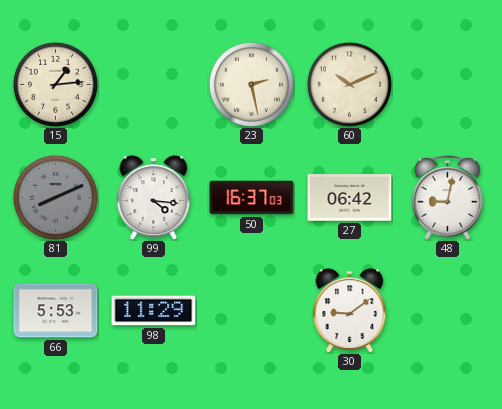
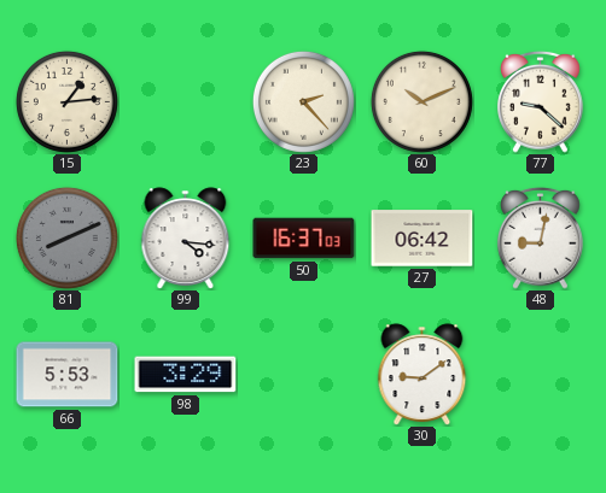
23: 2:28 -> 2:23 (303, 101)
77: none -> 9:22 (541, 101)
98: 11:29 -> 3:29 (186, 375)
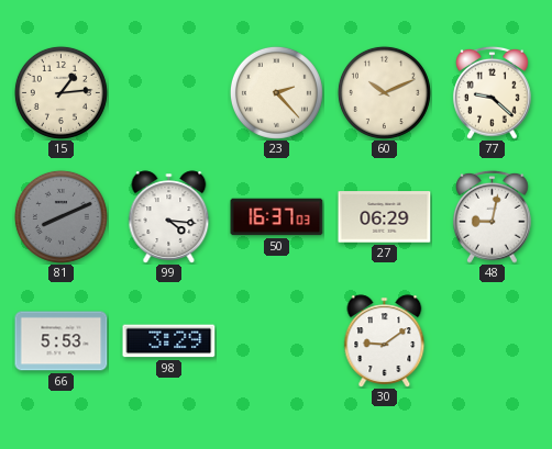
27: 06:42 -> 06:29 (385, 217)
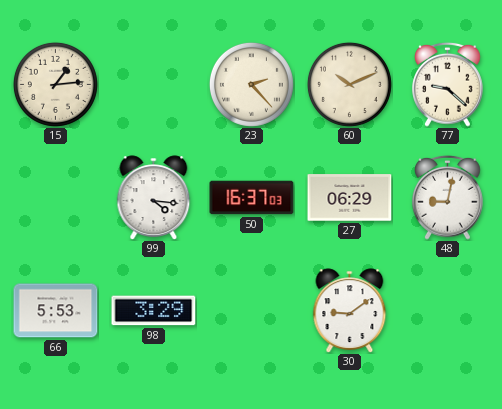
81: 8:11 -> none (60, 216)
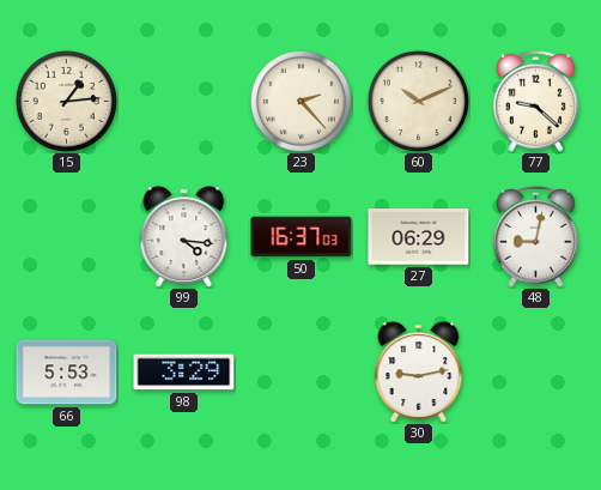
30: 9:09 -> 9:13 (419, 373)
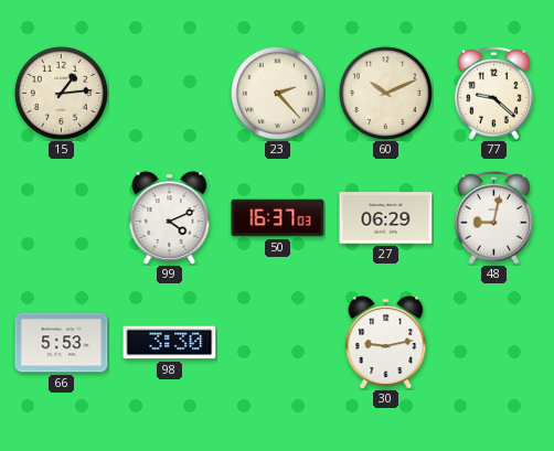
99: 4:16 -> 4:11 (170, 218)
98: 3:29 -> 3:30 (170, 343)
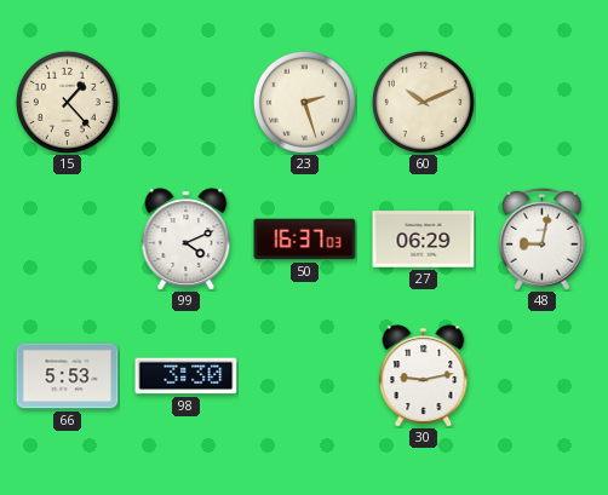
15: 1:14 -> 1:23 (67, 102)
23: 2:23 -> 2:27 (304, 102)
77: 9:22 -> none (494, 93)
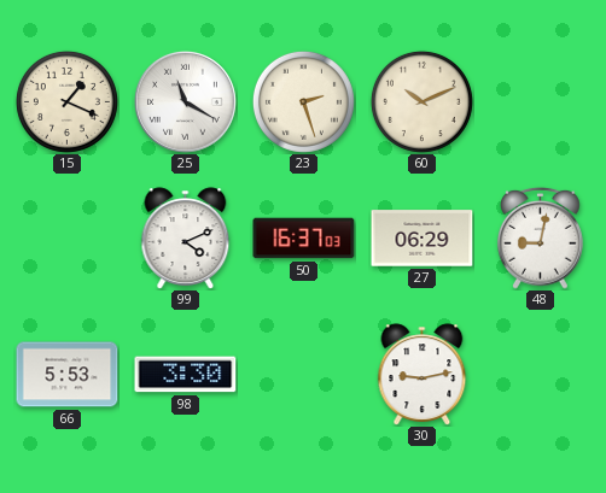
15: 1:23 -> 1:19 (66, 101)
25: none -> 11:20 (185, 101)
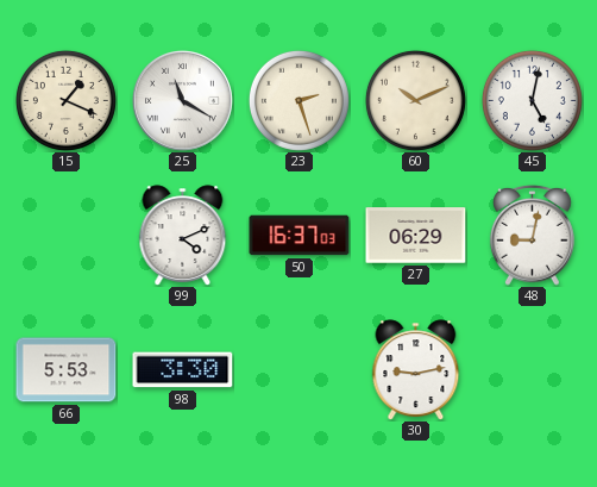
45: none -> 5:02 (532, 100)
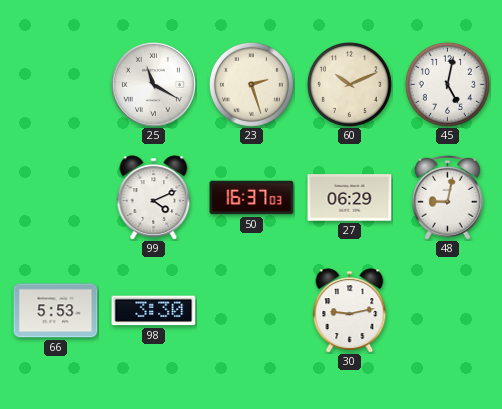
15: 1:19 -> none (65, 100)
